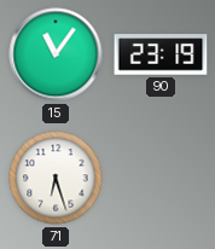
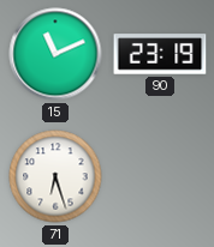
15: 11:06 -> 11:11 (55, 54)
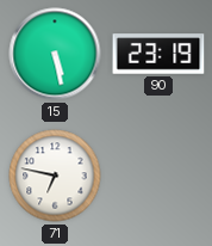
15: 11:11 -> 5:28 (55, 54)
71: 6:27 -> 6:47 (55, 176)
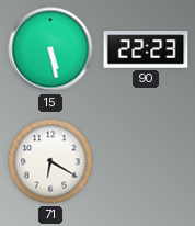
90: 23:19 -> 22:23 (146, 49)
71: 6:47 -> 6:20 (50, 161)
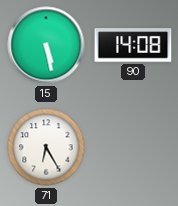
90: 22:23 -> 14:08 (133, 45)
71: 6:20 -> 6:25 (46, 147)
